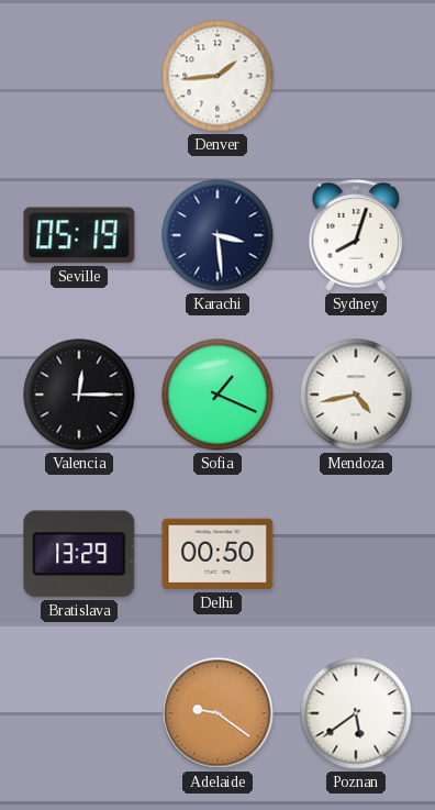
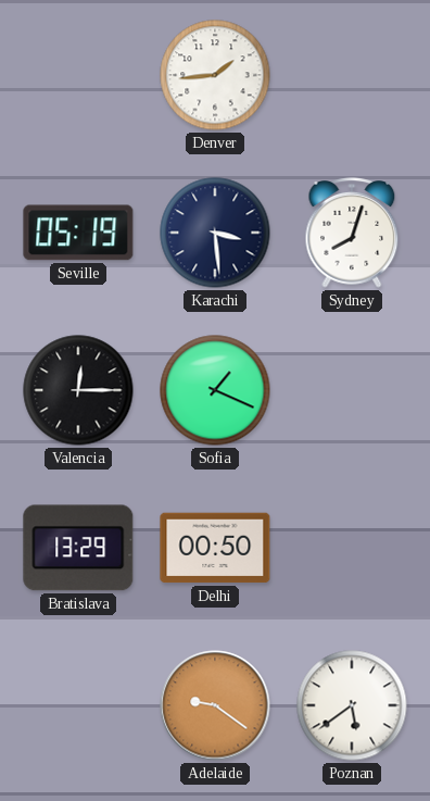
Mendoza: 4:43 -> none (356, 395)
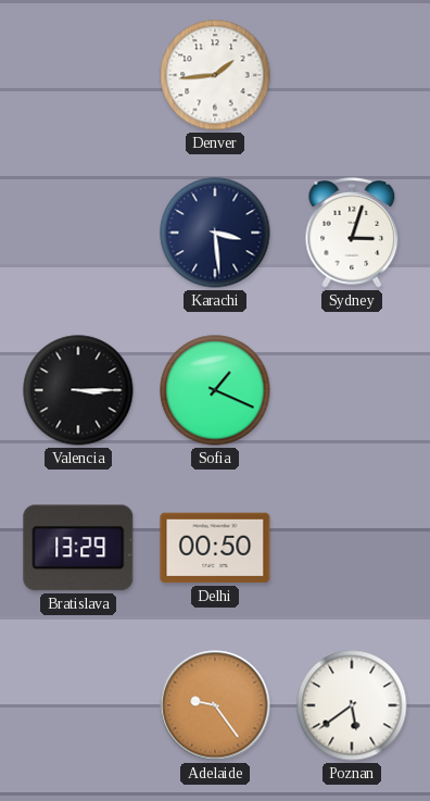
Seville: 05:19 -> none (78, 233)
Sydney: 8:03 -> 3:03 (352, 233)
Valencia: 12:15 -> 3:15 (78, 390)
Adelaide: 9:21 -> 9:24 (215, 705)
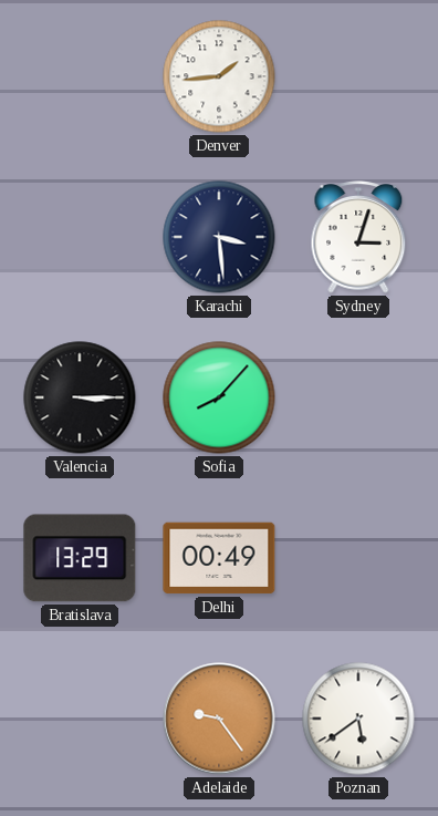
Sofia: 1:19 -> 8:07 (219, 397)
Delhi: 00:50 -> 00:49 (219, 558)
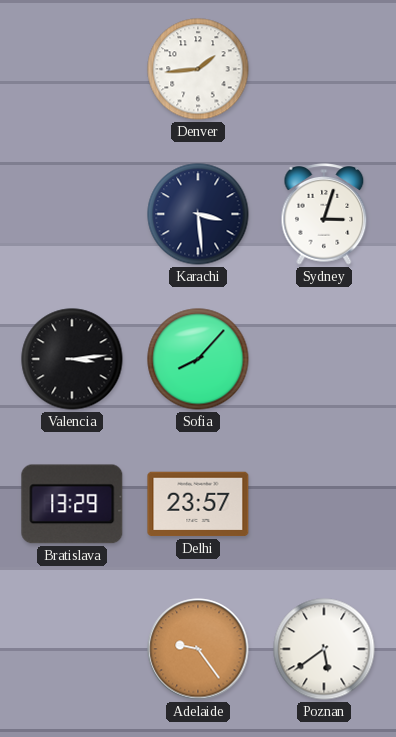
Valencia: 3:15 -> 3:14 (72, 359)
Delhi: 00:49 -> 23:57 (198, 504)
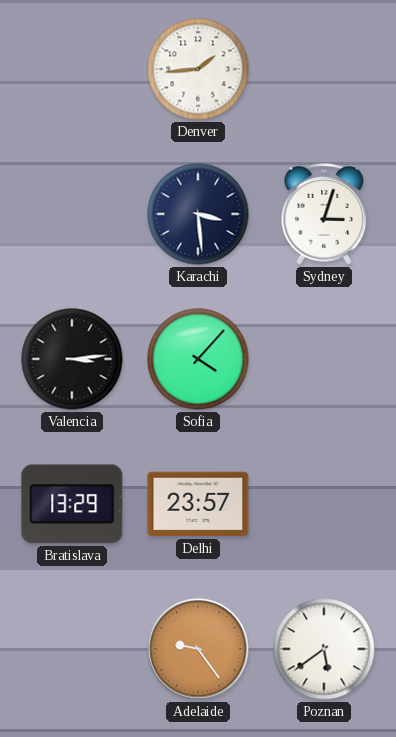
Sofia: 8:07 -> 4:07 (198, 359)
